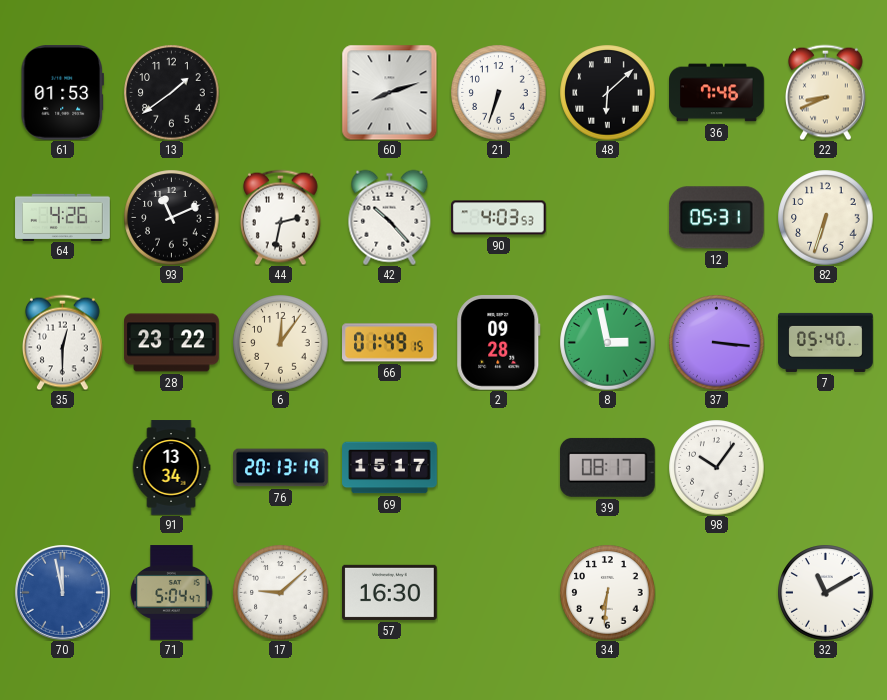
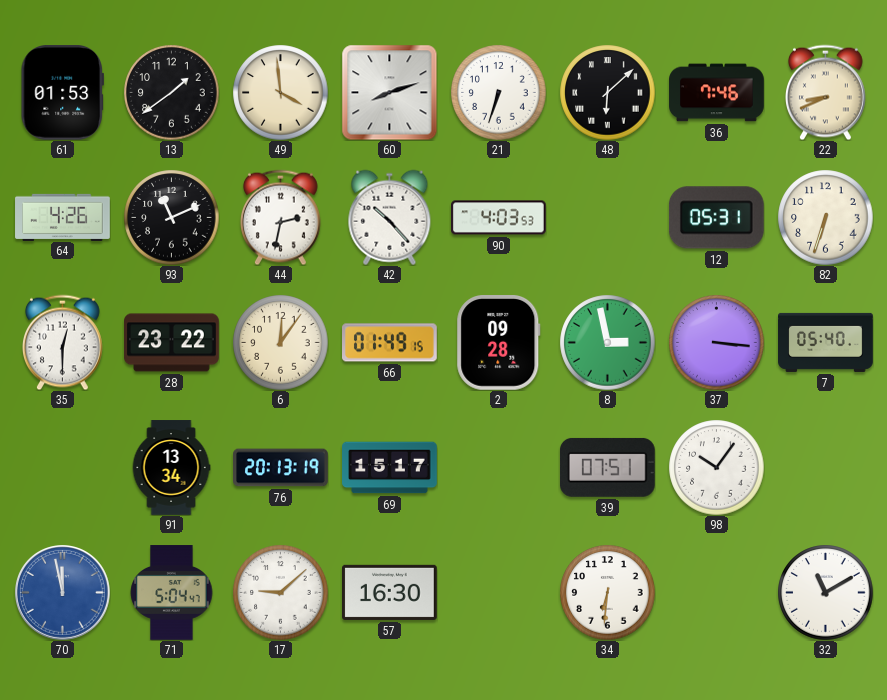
49: none -> 3:59 (280, 92)
39: 08:17 -> 07:51 (607, 467)
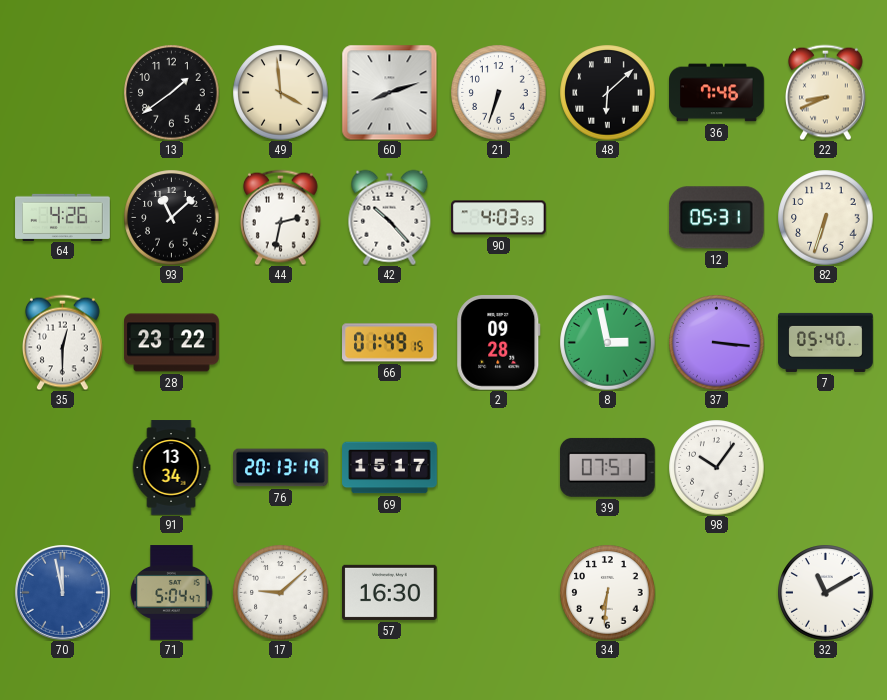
61: 01:53 -> none (62, 93)
93: 11:11 -> 11:08 (171, 217)
6: 12:06 -> none (280, 342)
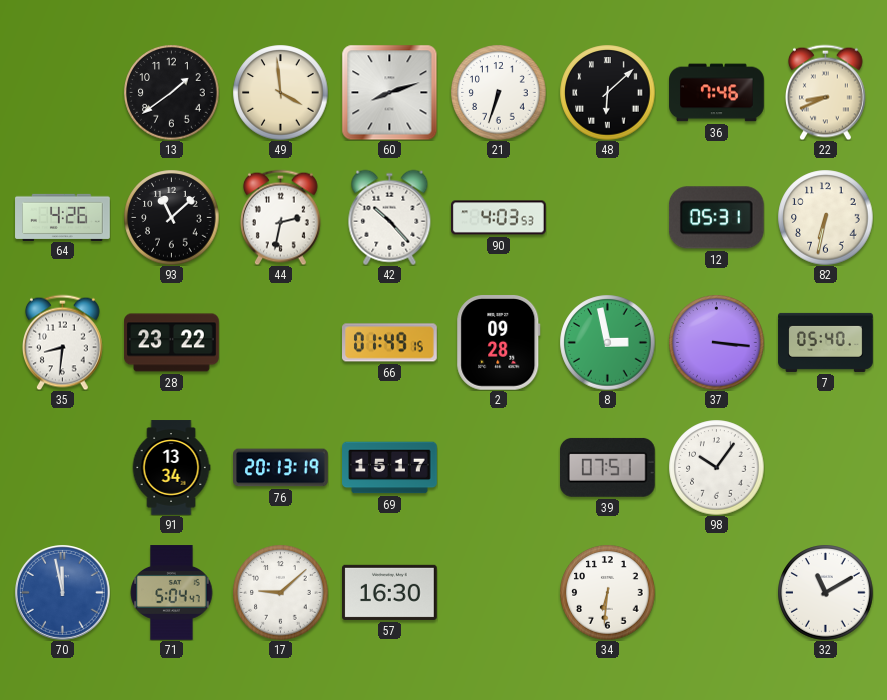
82: 6:33 -> 6:32 (825, 217)
35: 12:30 -> 8:31 (62, 342)
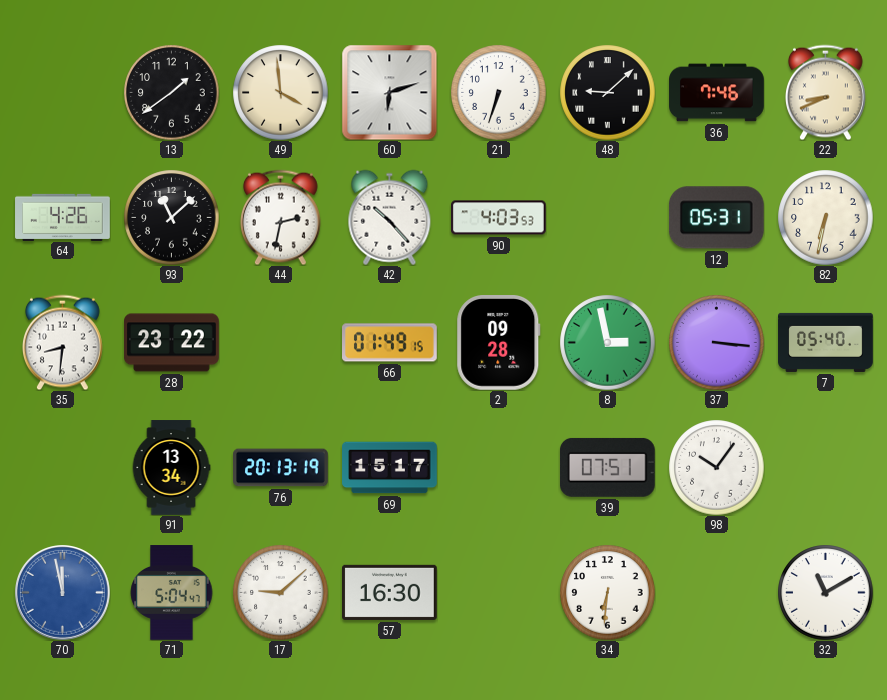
60: 8:12 -> 6:12 (389, 92)
48: 6:08 -> 9:08 (607, 92)
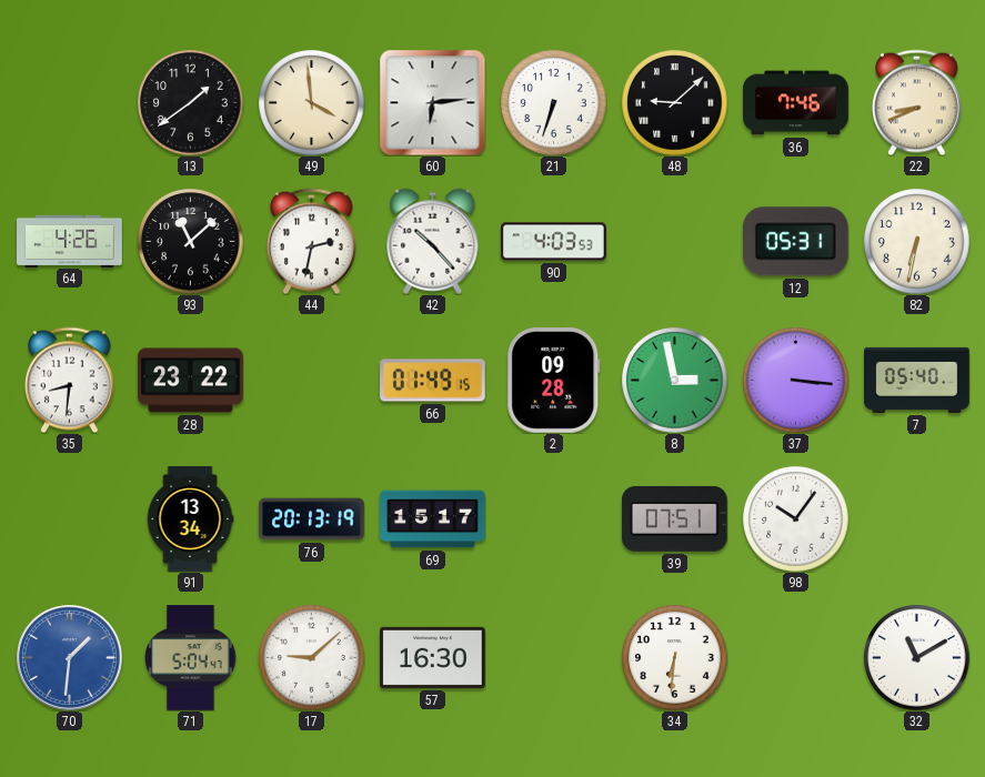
60: 6:12 -> 6:14 (432, 102)
70: 11:58 -> 1:31 (70, 658)
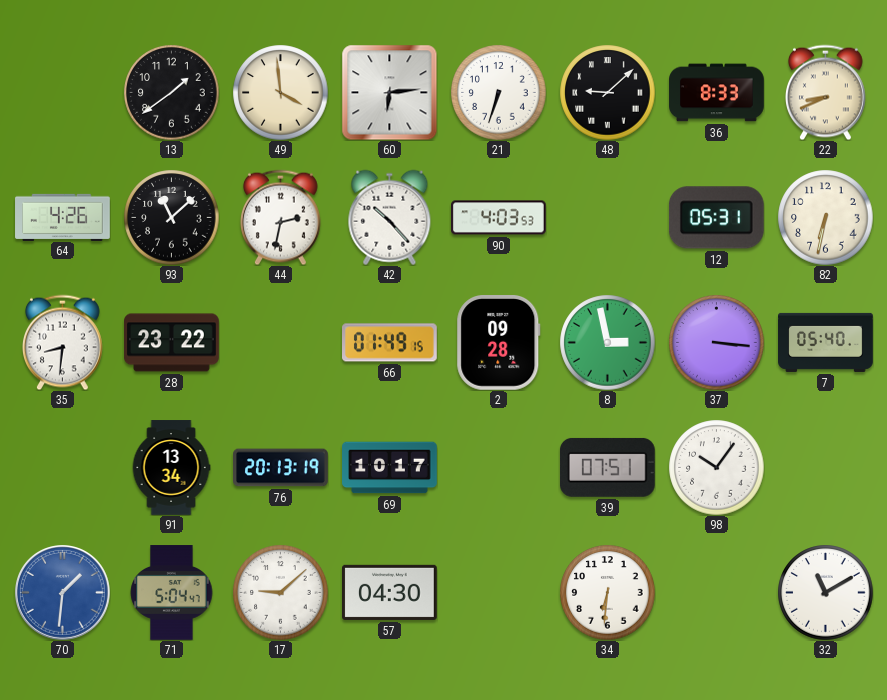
36: 7:46 -> 8:33 (717, 93)
69: 15:17 -> 10:17 (390, 468)
57: 16:30 -> 04:30 (390, 592)
